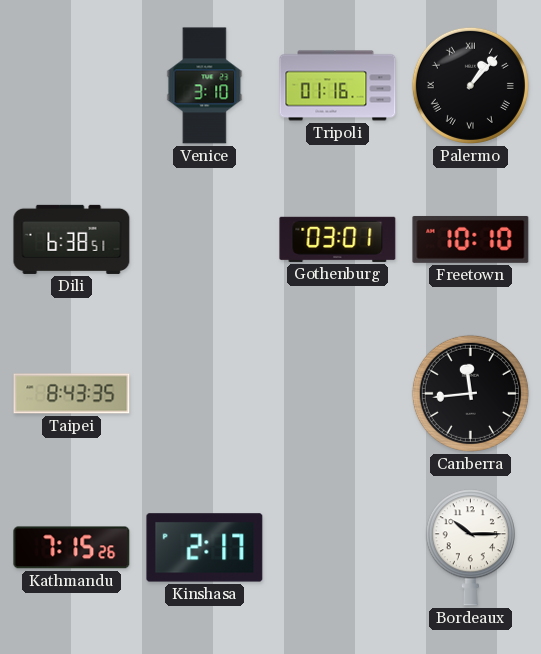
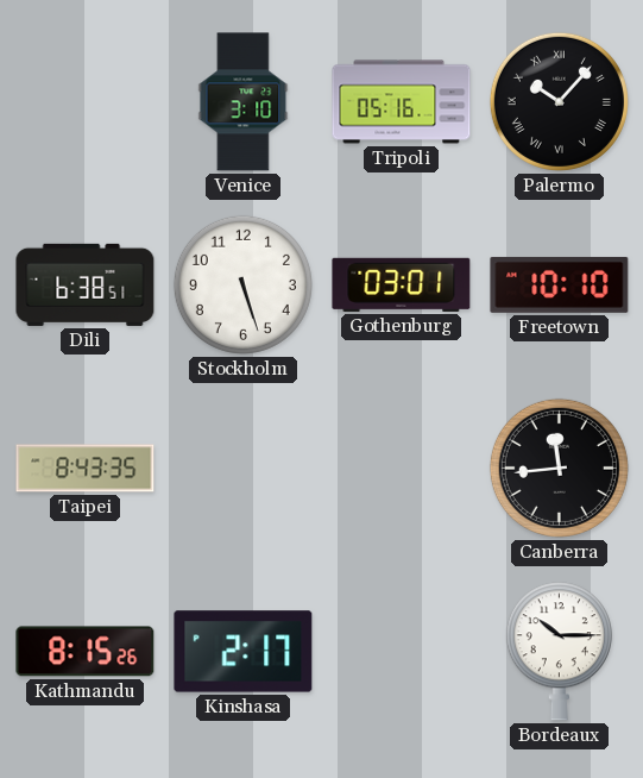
Tripoli: 01:16 -> 05:16 (402, 102)
Palermo: 1:07 -> 10:07 (559, 101)
Stockholm: none -> 5:27 (242, 284)
Kathmandu: 7:15 -> 8:15 (86, 652)
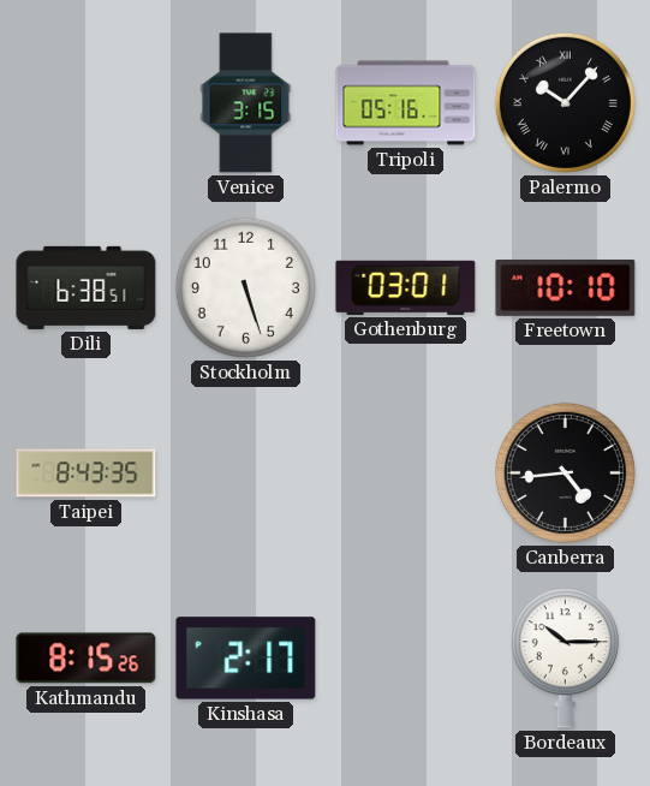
Venice: 3:10 -> 3:15 (246, 103)
Canberra: 11:44 -> 4:44 (565, 472)
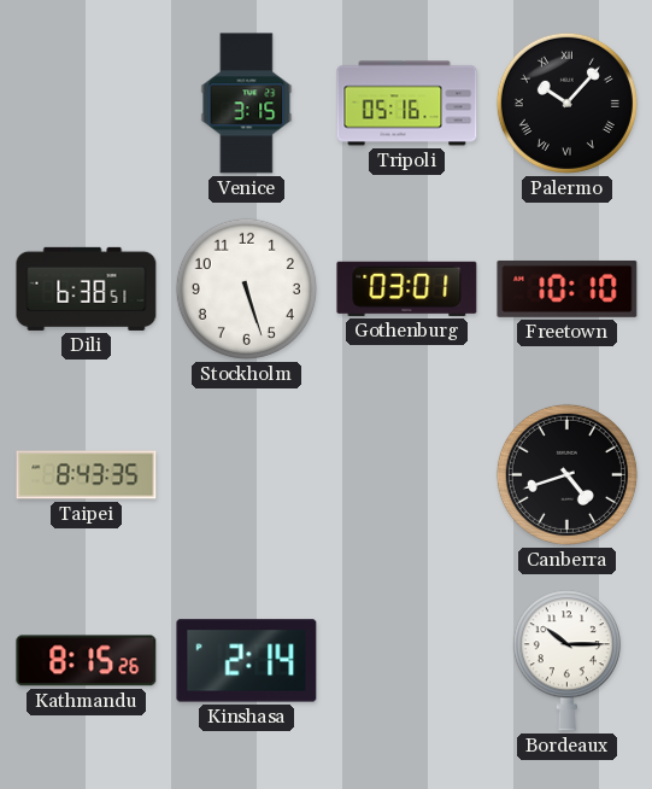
Canberra: 4:44 -> 4:42 (566, 474)
Kinshasa: 2:17 -> 2:14 (247, 661)
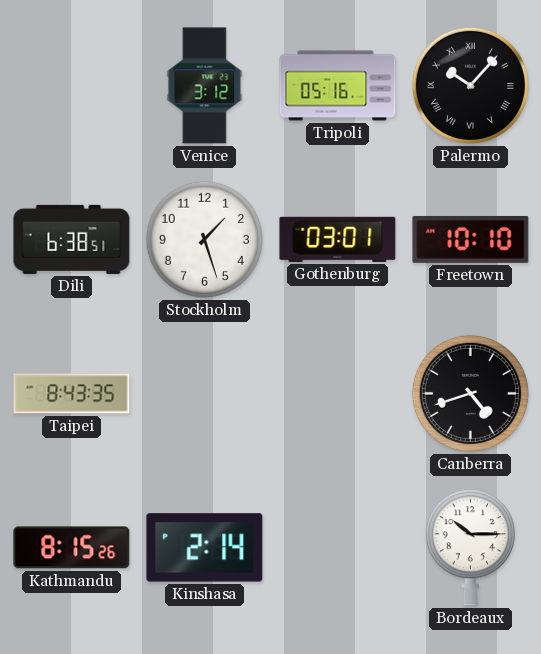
Venice: 3:15 -> 3:12 (205, 86)
Stockholm: 5:27 -> 1:27 (204, 239)
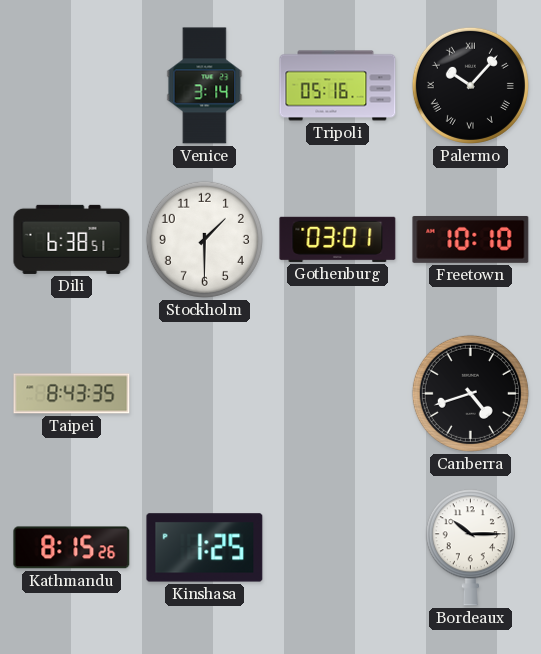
Venice: 3:12 -> 3:14 (205, 86)
Stockholm: 1:27 -> 1:30 (204, 239)
Kinshasa: 2:14 -> 1:25 (205, 548)
